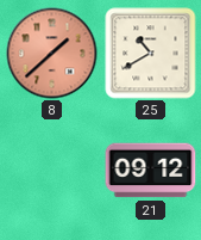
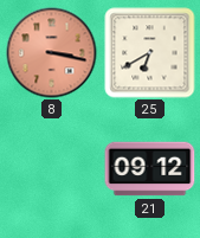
8: 1:38 -> 3:17 (52, 53)
25: 10:40 -> 6:40 (150, 53)
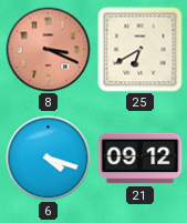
8: 3:17 -> 3:19 (49, 50)
6: none -> 4:18 (49, 159)
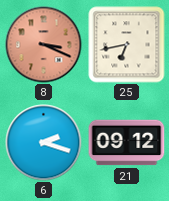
25: 6:40 -> 6:43 (127, 45)
6: 4:18 -> 2:18 (44, 143)
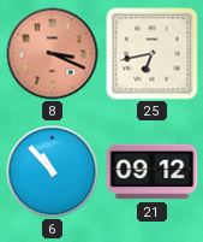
6: 2:18 -> 10:53 (53, 172)
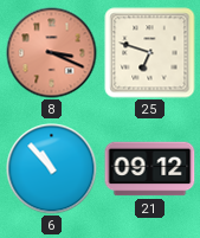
25: 6:43 -> 6:48 (150, 53)
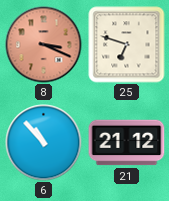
21: 09:12 -> 21:12 (127, 143)
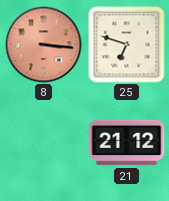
8: 3:19 -> 3:16 (44, 45)
6: 10:53 -> none (44, 143)
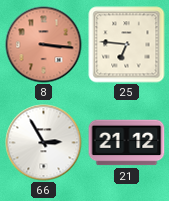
25: 6:48 -> 6:46 (127, 45)
66: none -> 2:55 (44, 143)
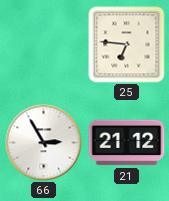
8: 3:16 -> none (44, 45)
